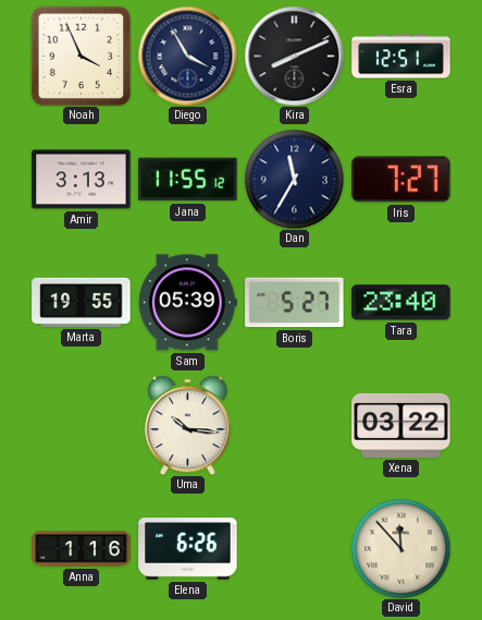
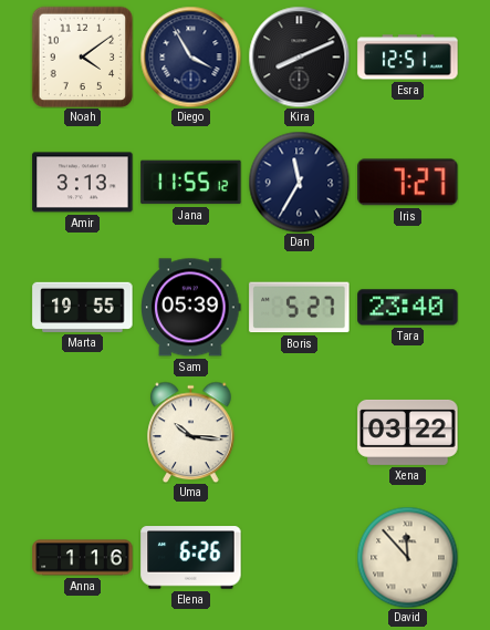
Noah: 3:56 -> 4:09 (82, 56)
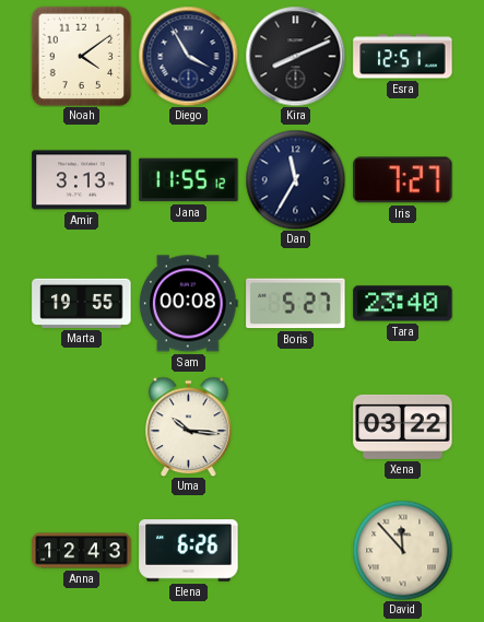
Sam: 05:39 -> 00:08 (189, 304)
Anna: 1:16 -> 12:43 (82, 551)
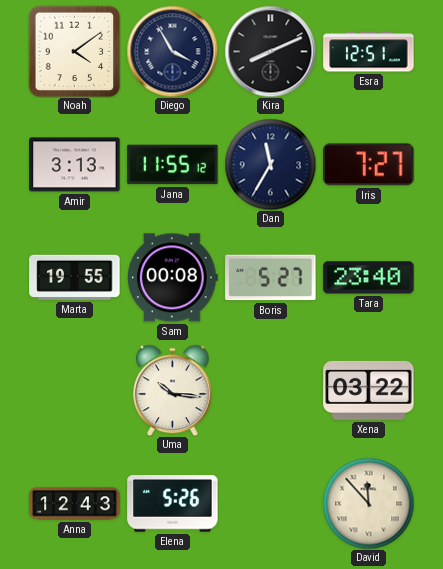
Elena: 6:26 -> 5:26 (173, 504)
